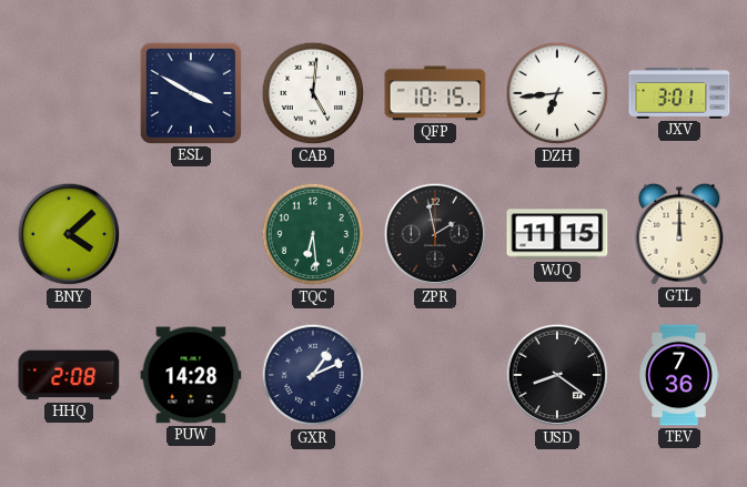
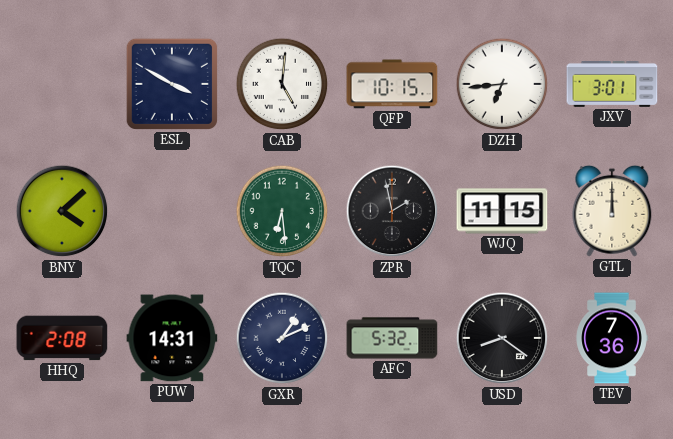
PUW: 14:28 -> 14:31 (172, 338)
AFC: none -> 5:32 (392, 338)
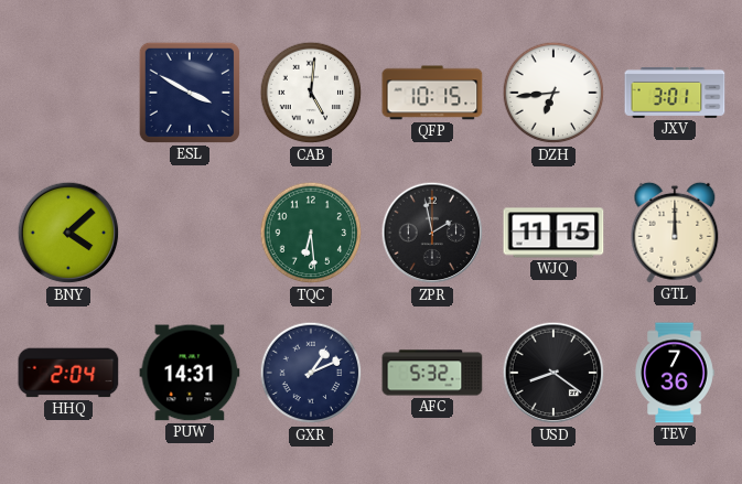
HHQ: 2:08 -> 2:04 (68, 373)
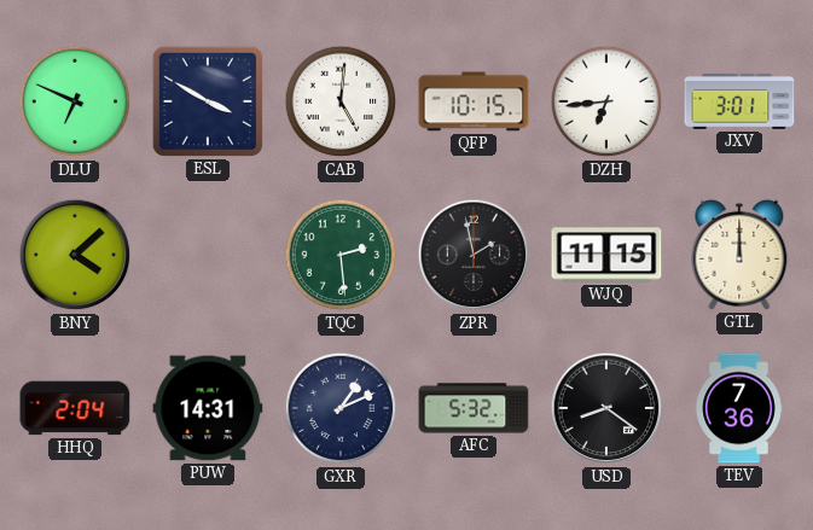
DLU: none -> 6:49 (75, 101)
TQC: 6:29 -> 2:29 (341, 255)
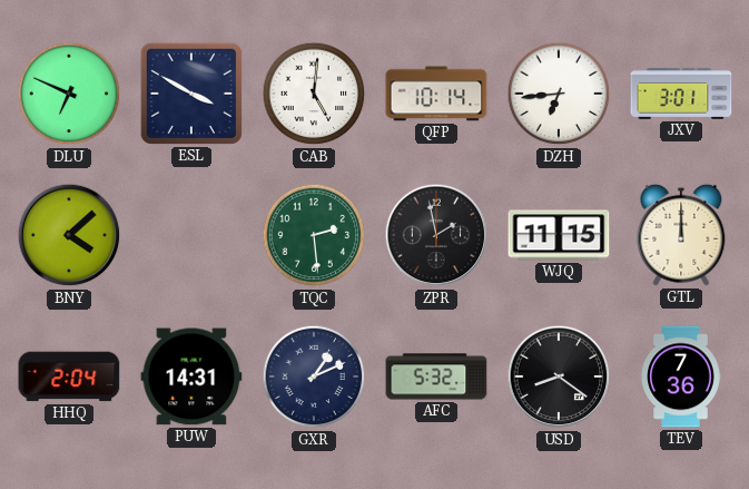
QFP: 10:15 -> 10:14 (436, 94)
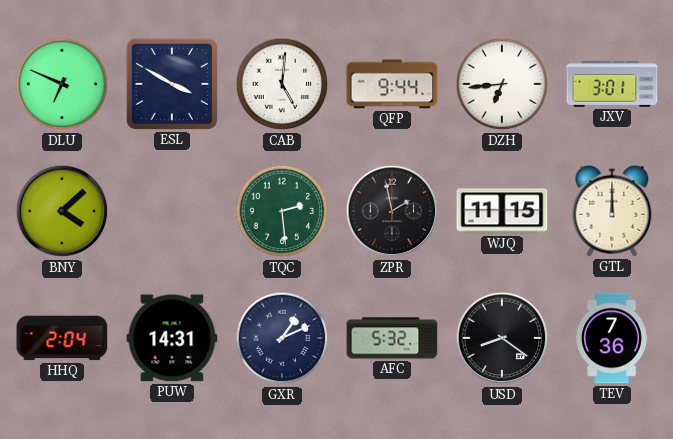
QFP: 10:14 -> 9:44 (392, 84)
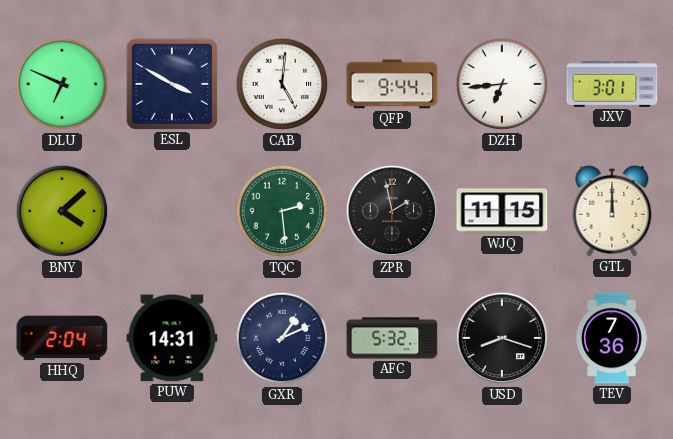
USD: 8:21 -> 8:18 (502, 338)
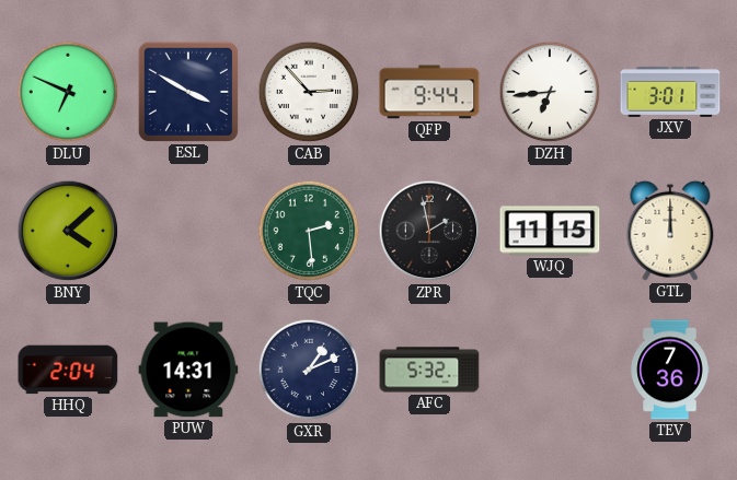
CAB: 5:01 -> 2:53 (309, 92)
USD: 8:18 -> none (502, 338)
